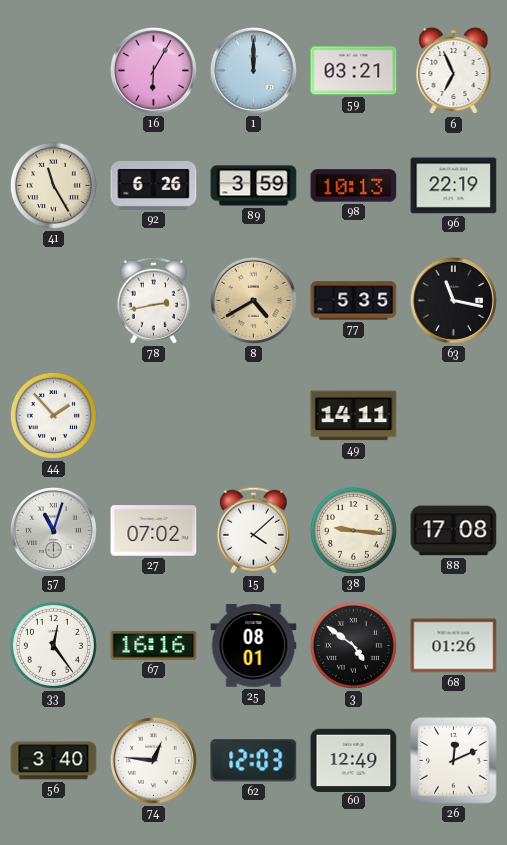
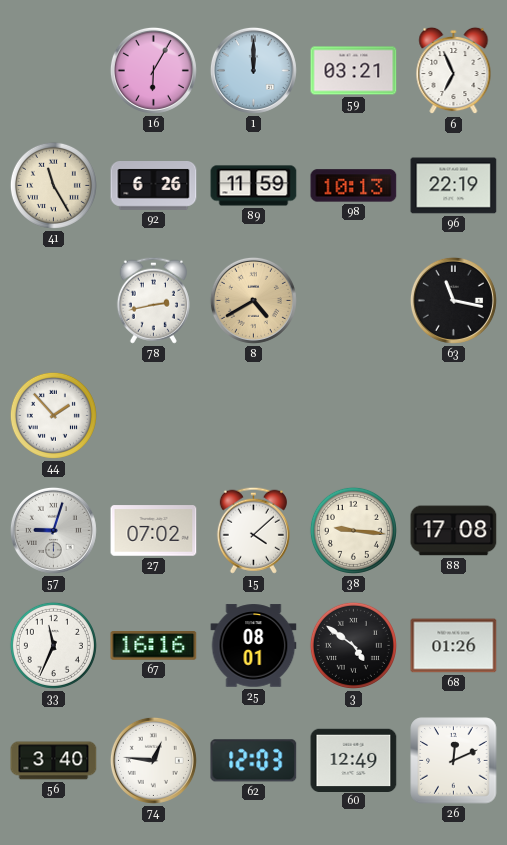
89: 3:59 -> 11:59 (254, 186)
77: 5:35 -> none (354, 301)
49: 14:11 -> none (354, 416)
57: 11:03 -> 9:03 (53, 530)
33: 12:24 -> 11:34 (53, 645)
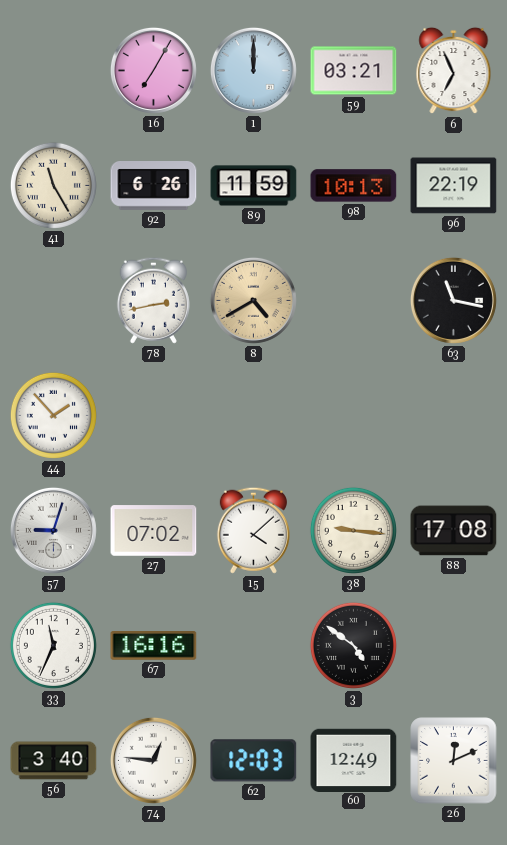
16: 6:05 -> 7:05 (153, 70)
25: 08:01 -> none (254, 646)
68: 01:26 -> none (454, 646)
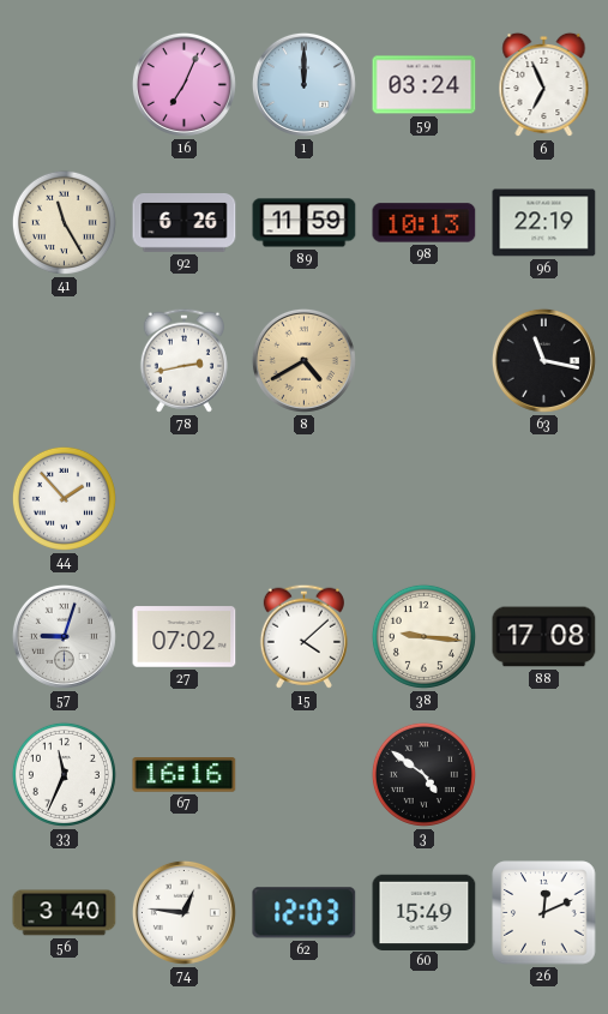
16: 7:05 -> 7:04 (183, 84)
59: 03:21 -> 03:24 (425, 85)
60: 12:49 -> 15:49 (425, 912)
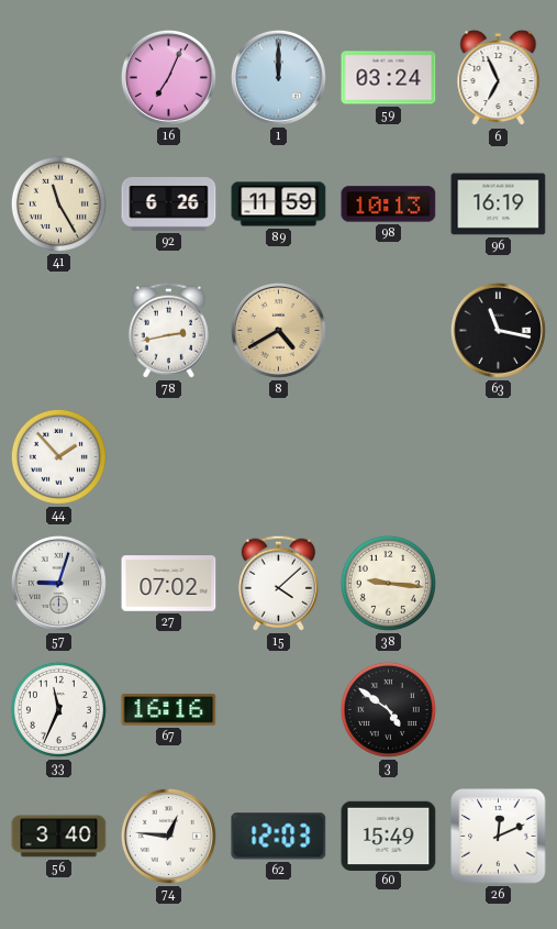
96: 22:19 -> 16:19 (499, 204)
88: 17:08 -> none (544, 637)
